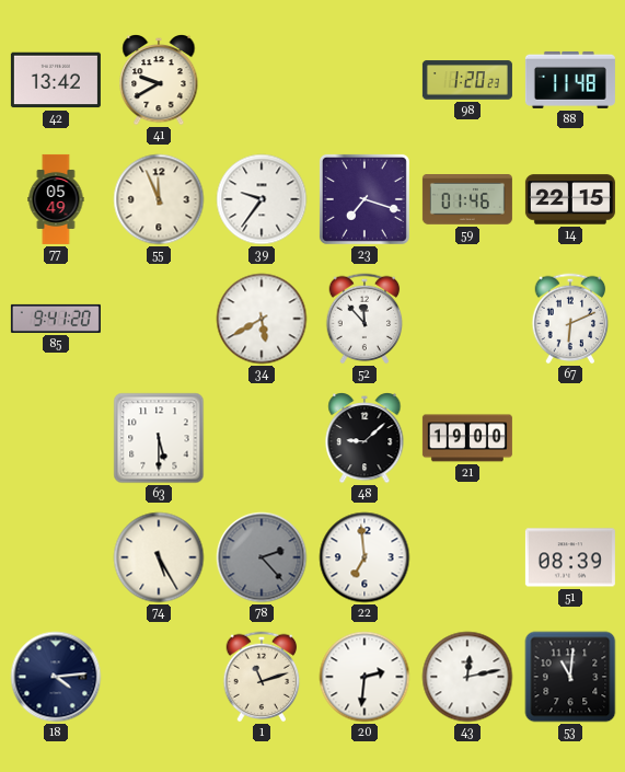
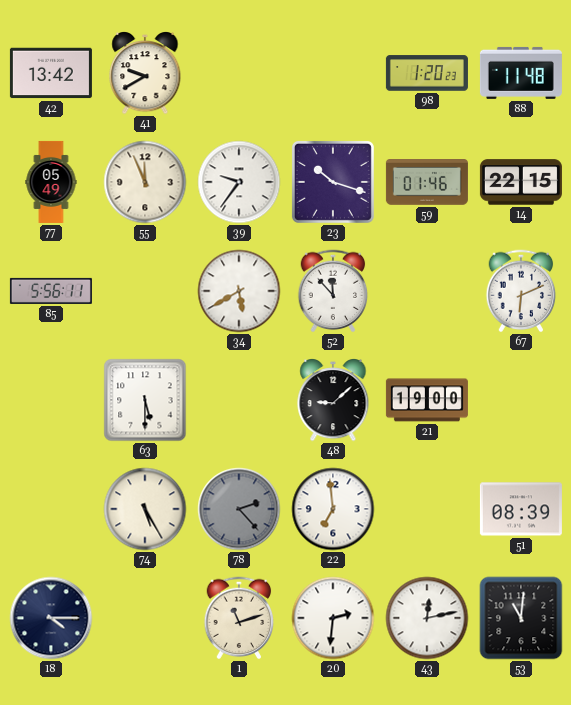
23: 7:18 -> 10:18 (333, 182)
85: 9:41 -> 5:56 (51, 291)
18: 4:14 -> 4:15 (51, 618)
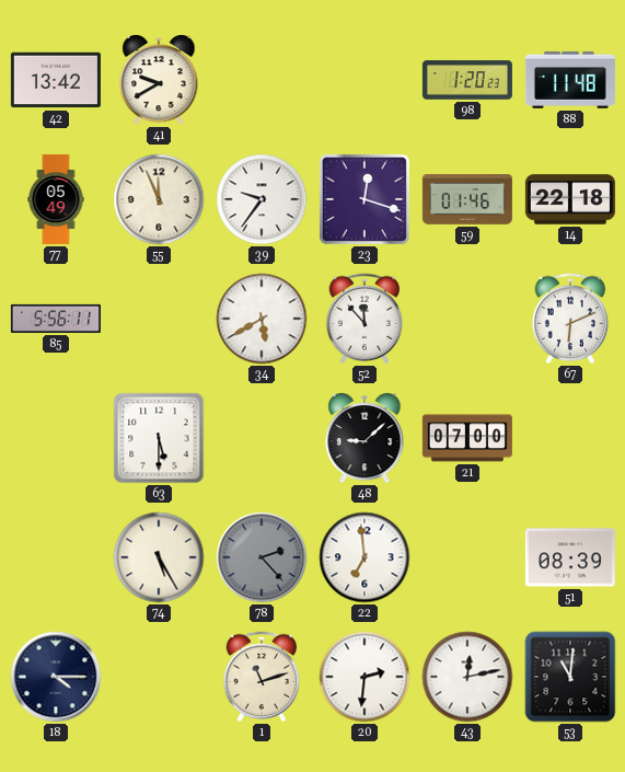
23: 10:18 -> 12:18 (364, 199)
14: 22:15 -> 22:18 (570, 199)
21: 19:00 -> 07:00 (467, 438)
